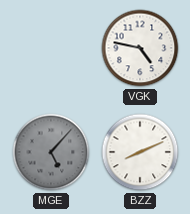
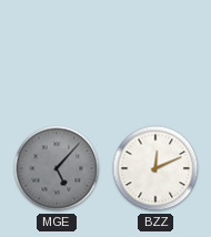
VGK: 4:47 -> none (140, 48)
BZZ: 8:11 -> 12:11 (155, 168)
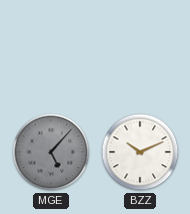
BZZ: 12:11 -> 10:11 (140, 152)
